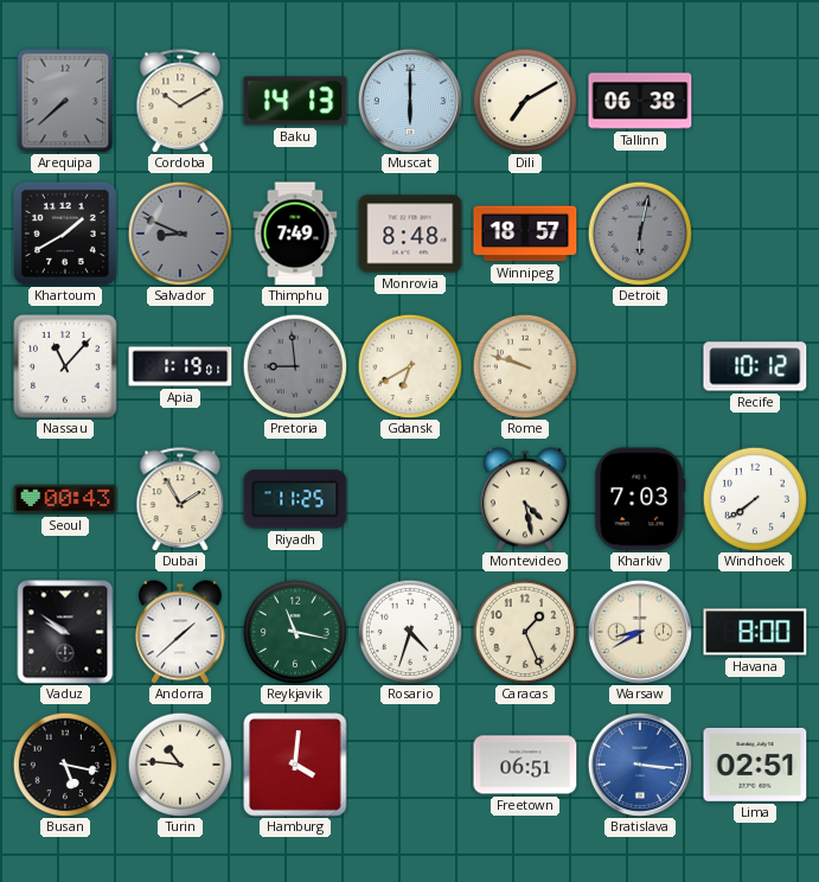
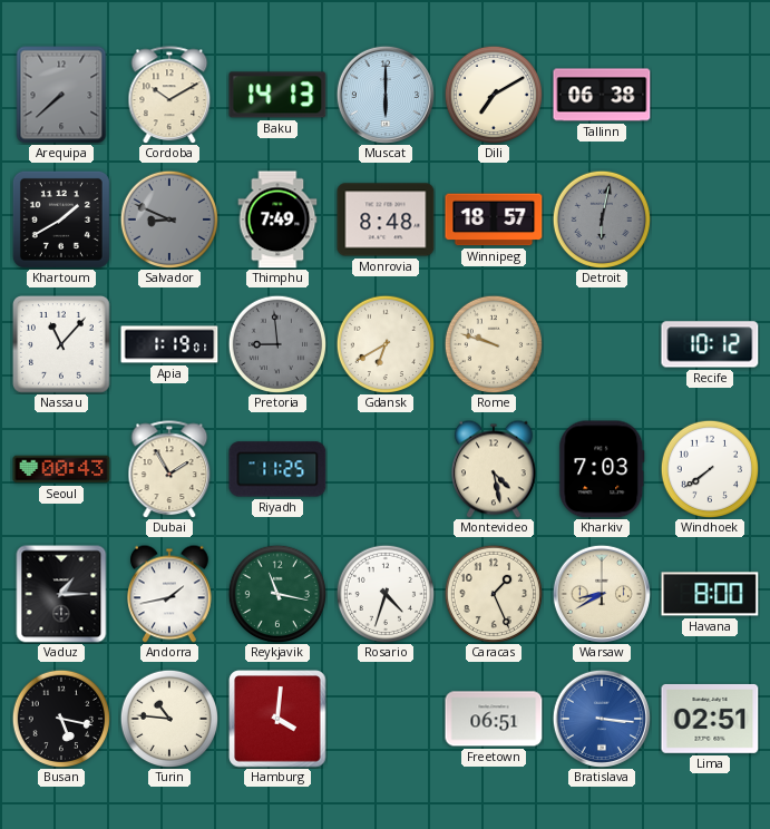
Vaduz: 9:51 -> 1:15 (61, 594)
Andorra: 1:38 -> 1:43 (170, 594)
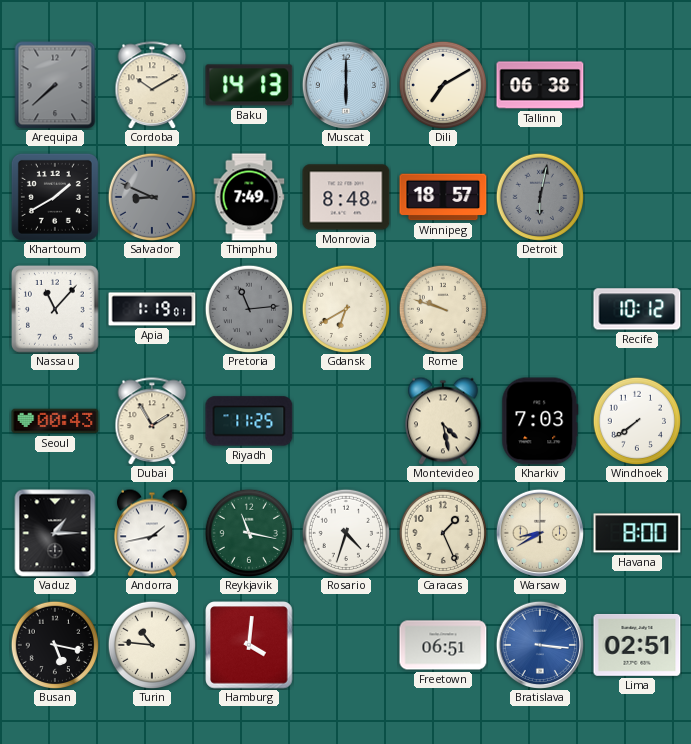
Pretoria: 8:59 -> 11:14 (248, 308)
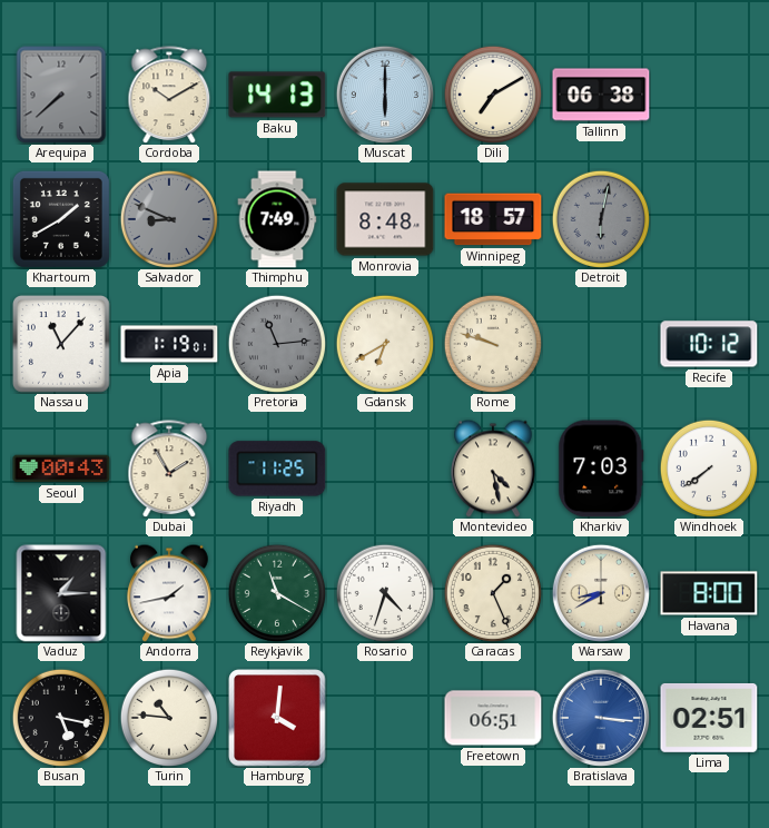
Reykjavik: 11:17 -> 11:20 (276, 592)
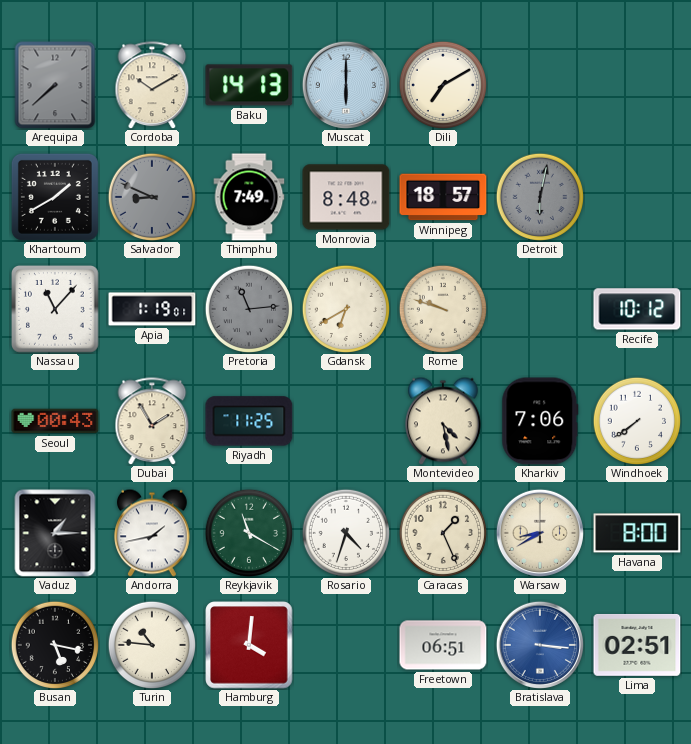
Tallinn: 06:38 -> none (601, 95)
Kharkiv: 7:03 -> 7:06 (540, 421)
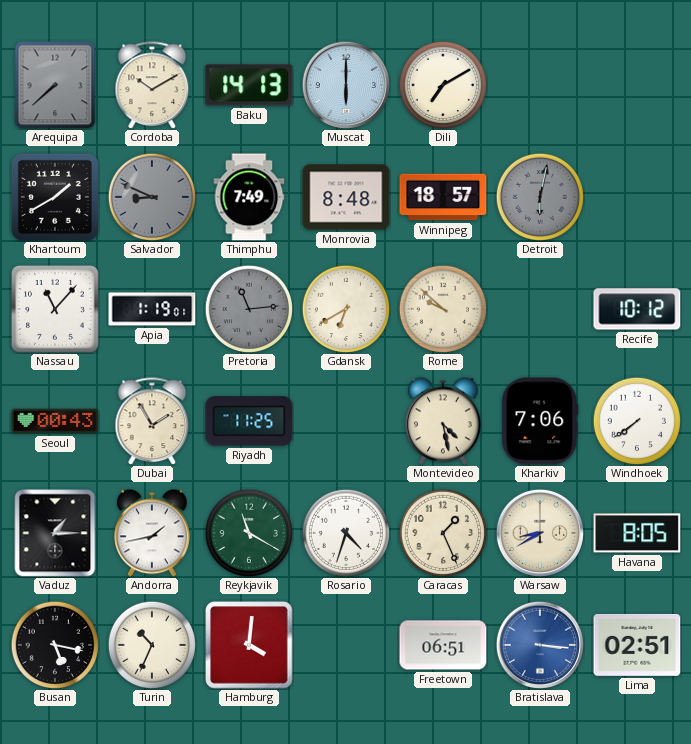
Rome: 9:48 -> 9:52 (442, 308)
Havana: 8:00 -> 8:05 (637, 533)
Turin: 10:46 -> 10:34 (151, 644)
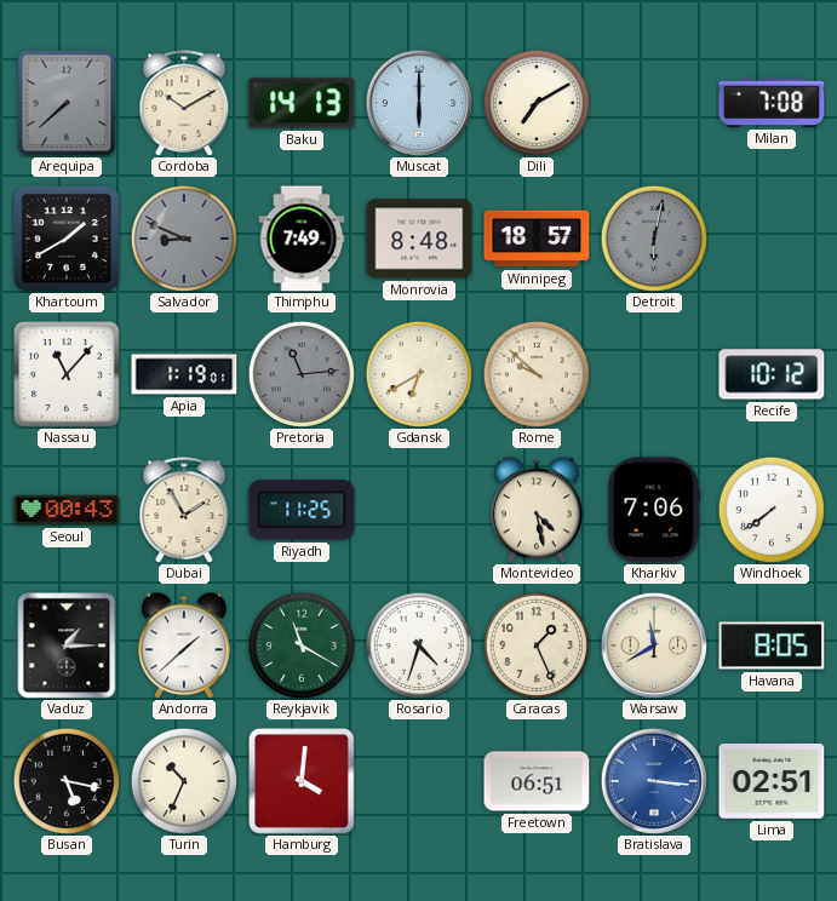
Milan: none -> 7:08 (772, 103)
Andorra: 1:43 -> 1:38 (185, 645)
Warsaw: 8:40 -> 11:40 (654, 645)
